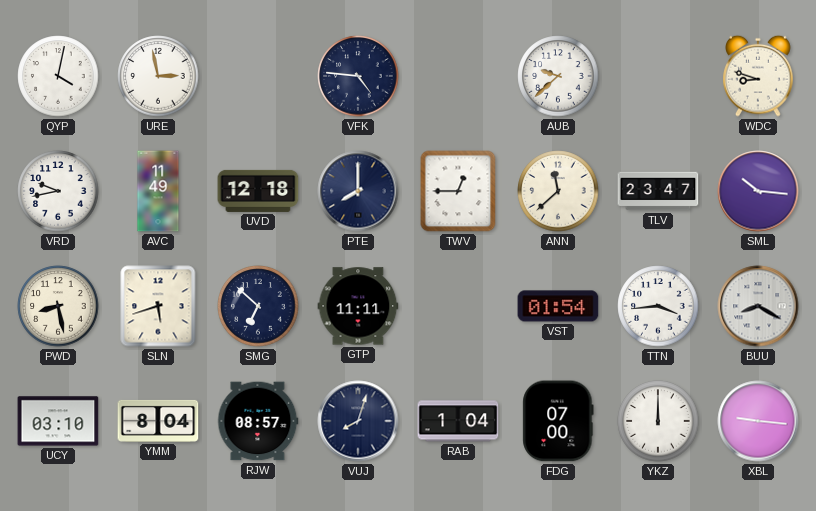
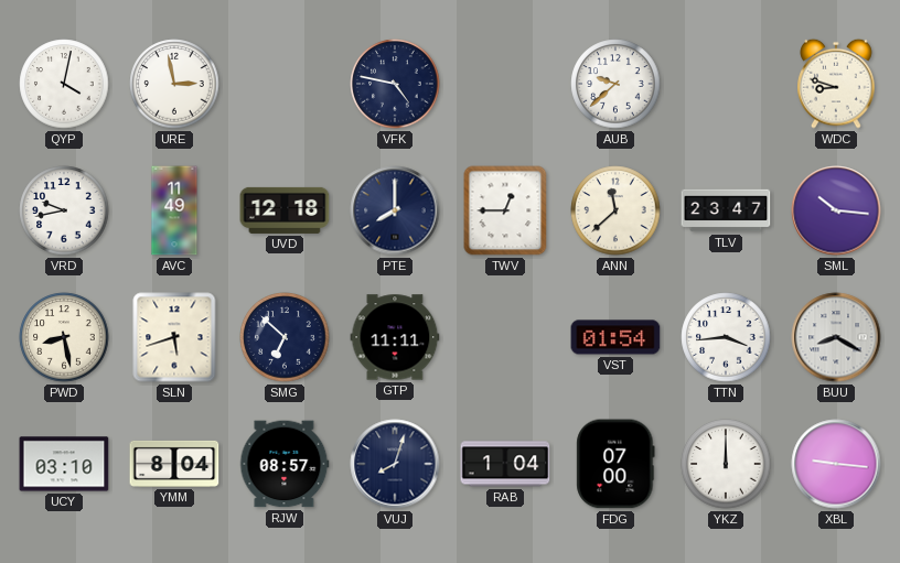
VFK: 4:46 -> 4:47 (395, 84)
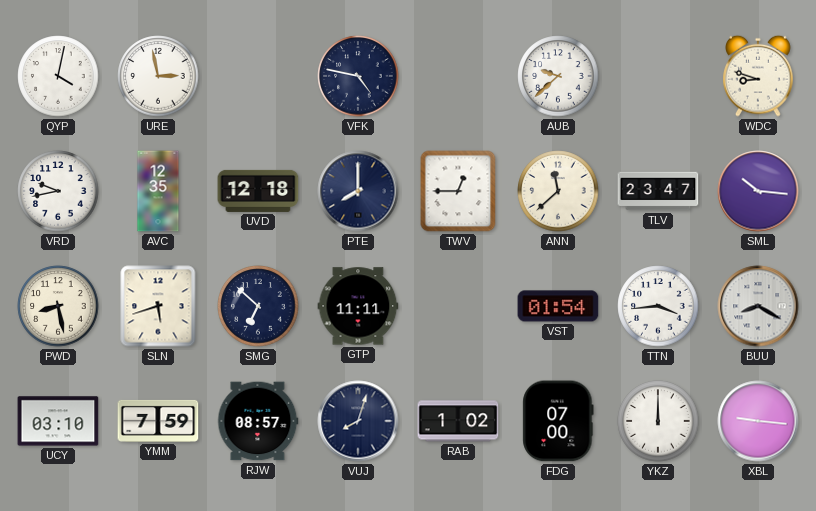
AVC: 11:49 -> 12:35 (158, 191)
YMM: 8:04 -> 7:59 (158, 421)
RAB: 1:04 -> 1:02 (458, 421)
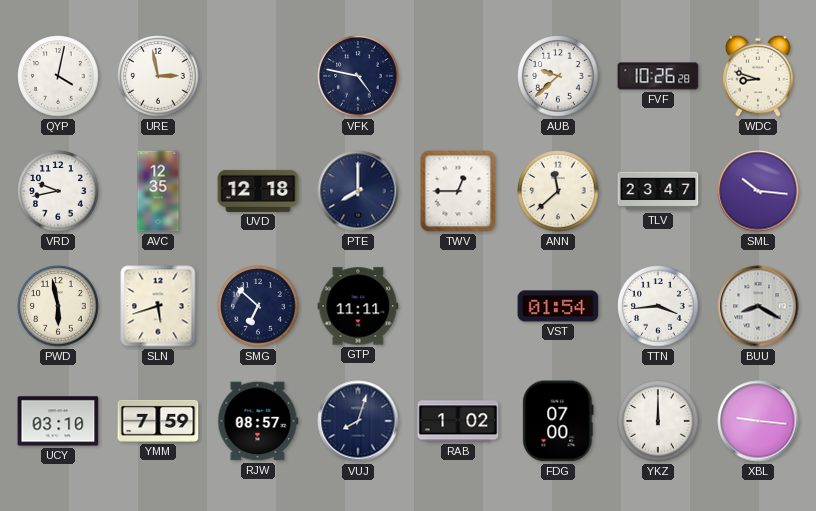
FVF: none -> 10:26 (658, 76)
PWD: 8:28 -> 5:58 (58, 306)
